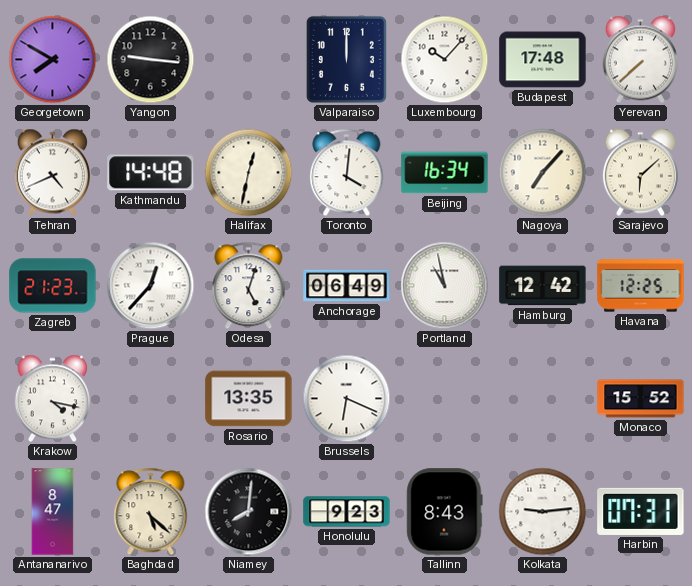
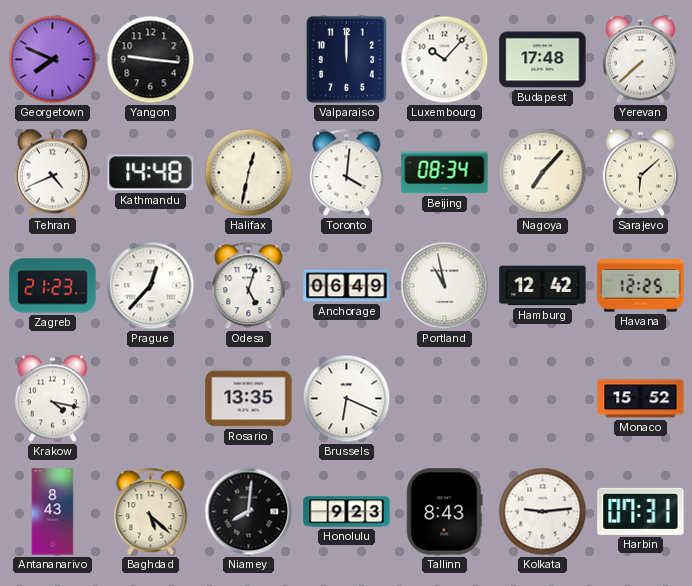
Georgetown: 7:50 -> 7:49 (53, 60)
Beijing: 16:34 -> 08:34 (445, 173)
Antananarivo: 8:47 -> 8:43 (53, 512)
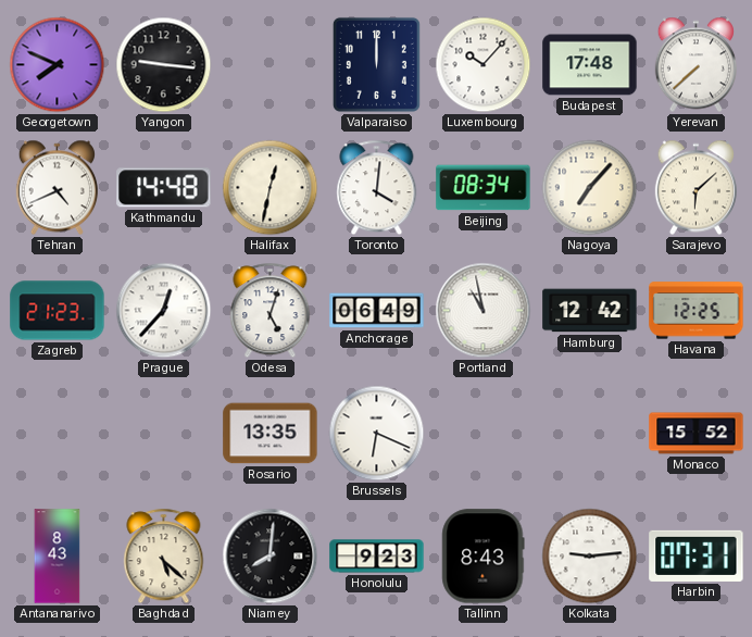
Krakow: 4:17 -> none (52, 399)
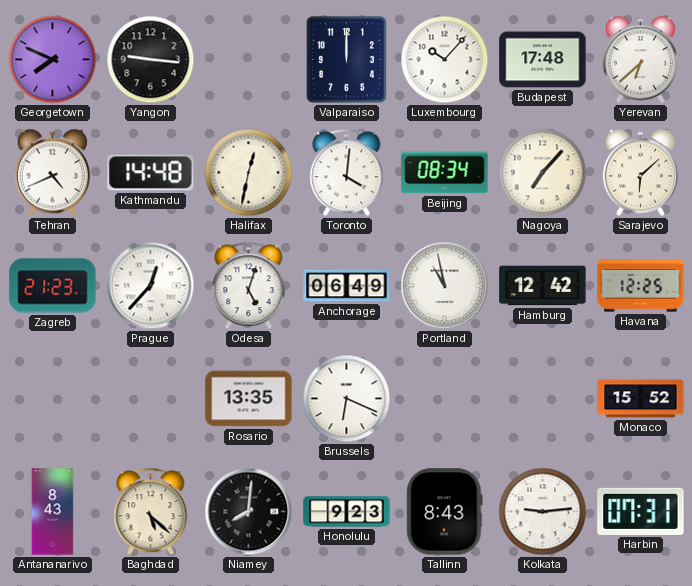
Yerevan: 7:38 -> 6:38 (640, 60)
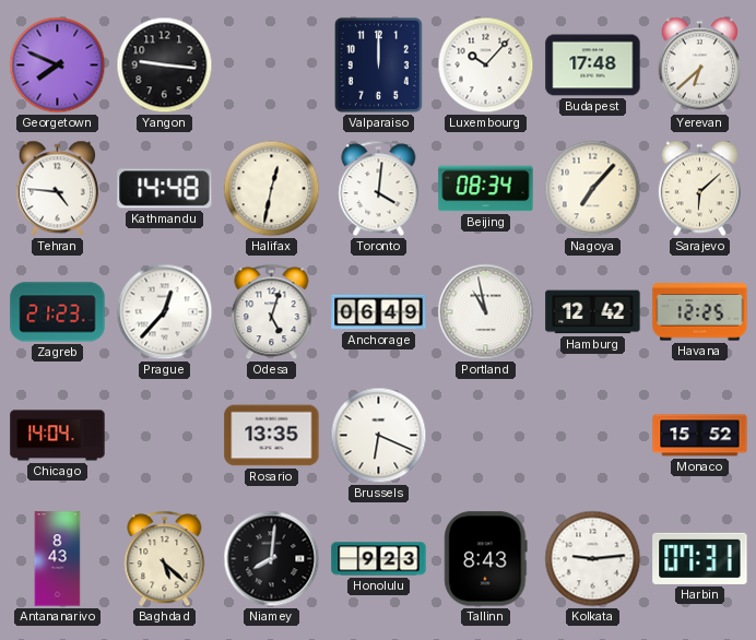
Tehran: 4:41 -> 4:46 (57, 189)
Chicago: none -> 14:04 (58, 436)
